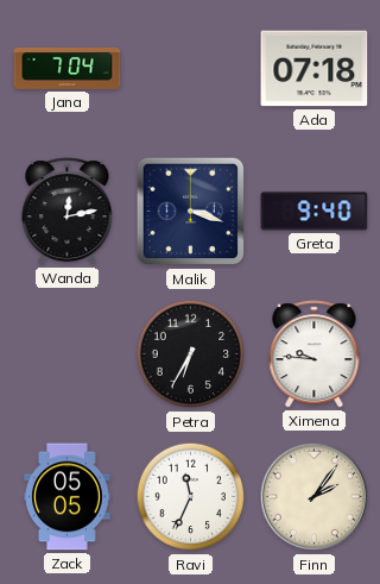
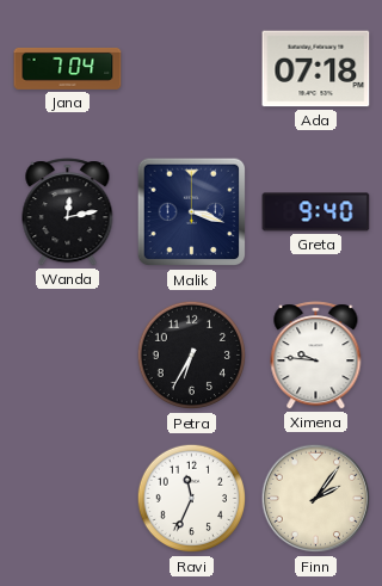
Zack: 05:05 -> none (68, 497)
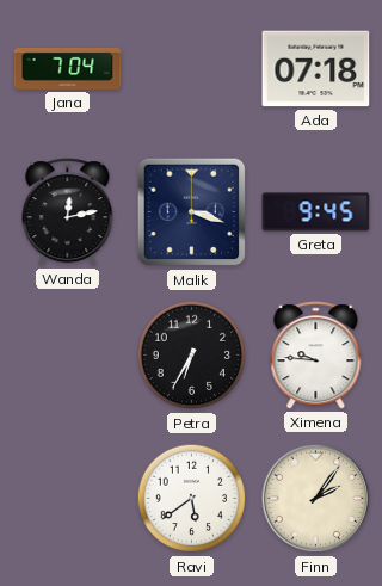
Greta: 9:40 -> 9:45 (316, 212)
Ravi: 11:34 -> 5:39 (192, 499)
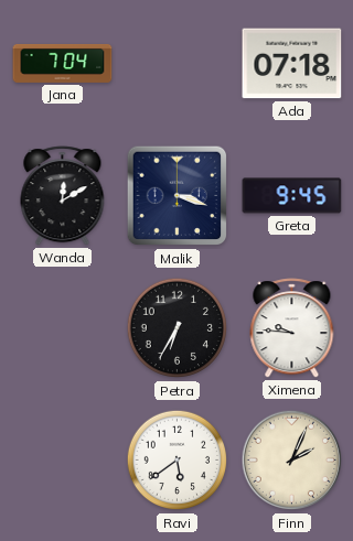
Wanda: 12:13 -> 12:10 (63, 196)
Finn: 2:06 -> 2:04 (292, 461)
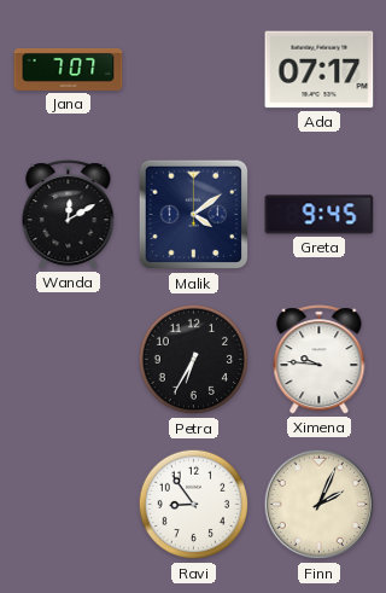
Jana: 7:04 -> 7:07 (69, 69)
Ada: 07:18 -> 07:17 (320, 70)
Malik: 3:18 -> 4:09 (194, 215)
Ravi: 5:39 -> 8:54 (194, 505)
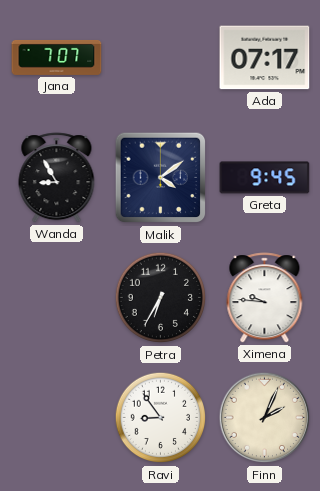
Wanda: 12:10 -> 8:55 (57, 178)
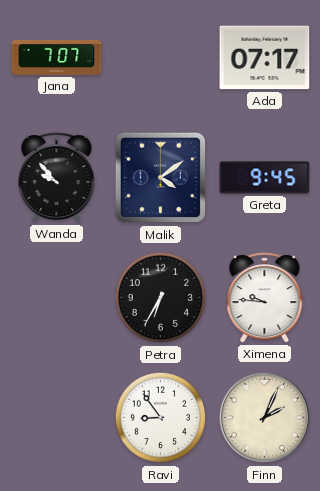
Wanda: 8:55 -> 9:53 (57, 178)
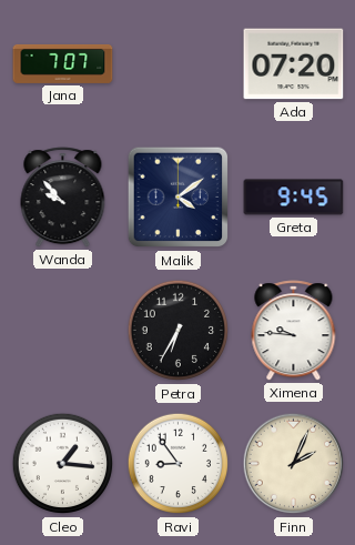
Ada: 07:17 -> 07:20 (294, 64)
Cleo: none -> 1:16 (63, 464)
